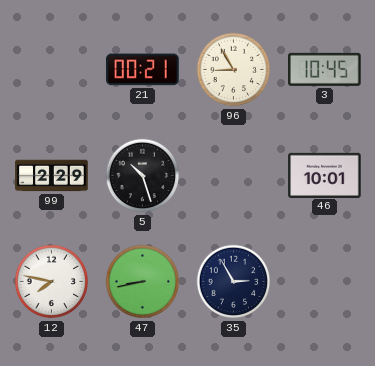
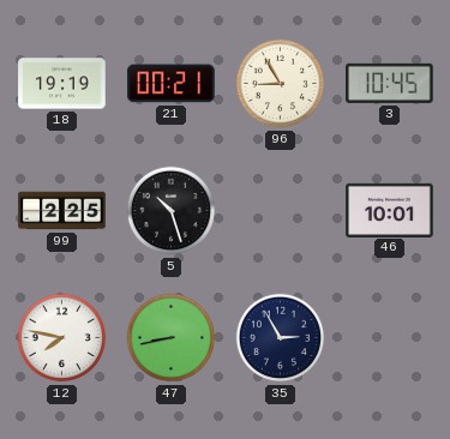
18: none -> 19:19 (62, 84)
99: 2:29 -> 2:25 (62, 211)
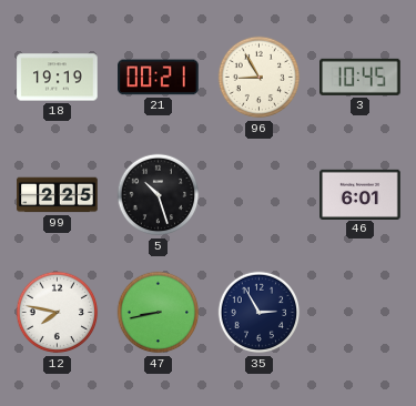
46: 10:01 -> 6:01 (361, 194)
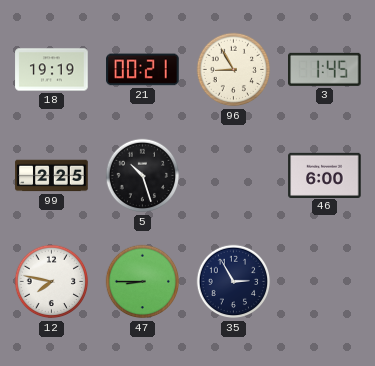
3: 10:45 -> 1:45 (325, 69)
46: 6:01 -> 6:00 (325, 175)
47: 8:43 -> 8:45 (143, 282)
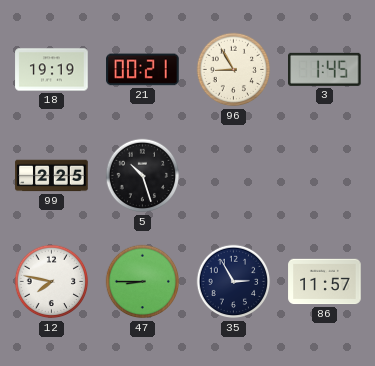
46: 6:00 -> none (325, 175)
86: none -> 11:57 (325, 282)
